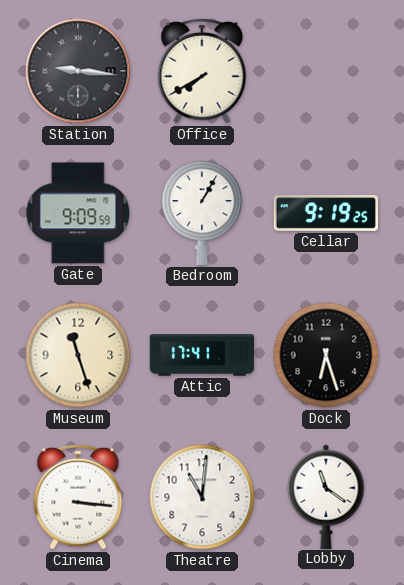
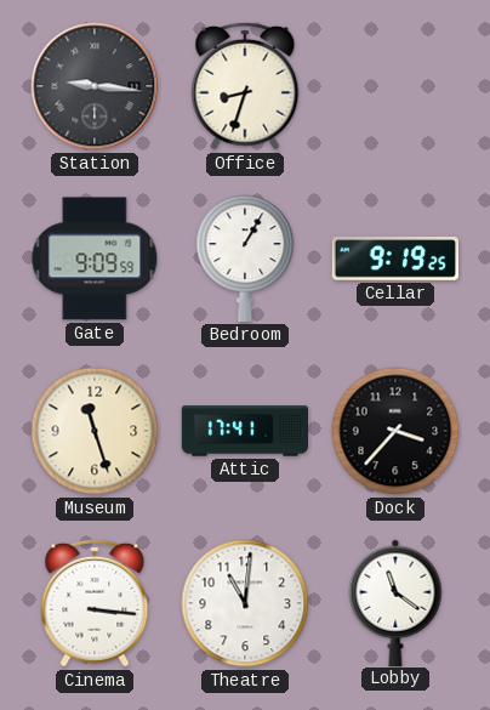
Office: 7:40 -> 8:33 (245, 86)
Dock: 6:27 -> 3:37 (395, 431)
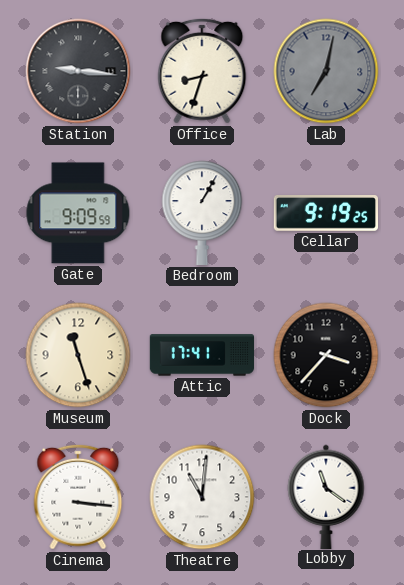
Lab: none -> 7:02 (326, 71)
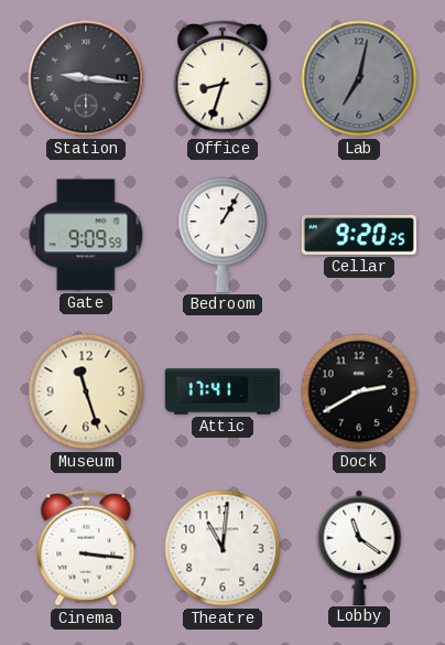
Cellar: 9:19 -> 9:20 (358, 235)
Dock: 3:37 -> 2:40 (359, 391)
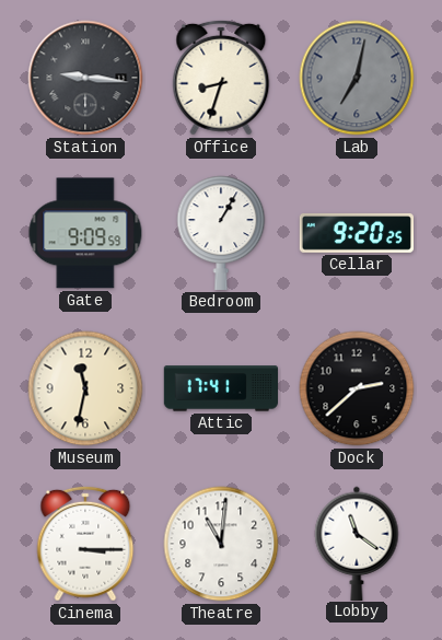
Museum: 11:27 -> 11:32 (85, 388)
Dock: 2:40 -> 2:38 (357, 388)
Cinema: 3:16 -> 3:15 (85, 544)
